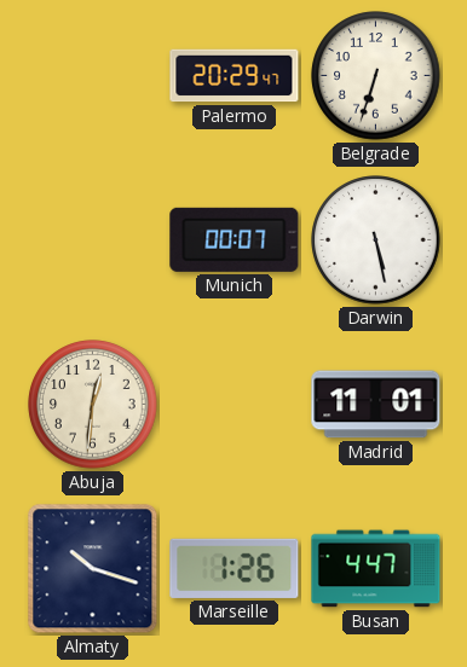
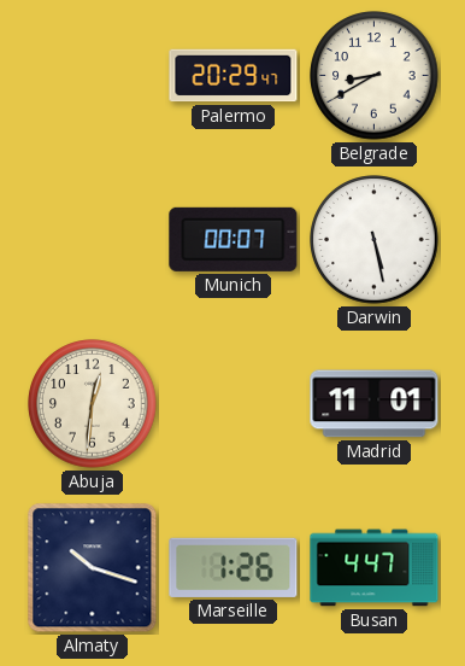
Belgrade: 6:33 -> 8:40 (375, 76)
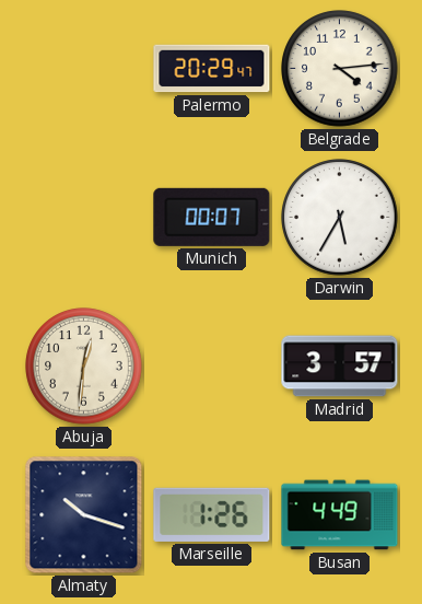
Belgrade: 8:40 -> 4:14 (340, 69)
Darwin: 5:28 -> 5:35 (340, 218)
Madrid: 11:01 -> 3:57 (340, 367)
Busan: 4:47 -> 4:49 (340, 515)
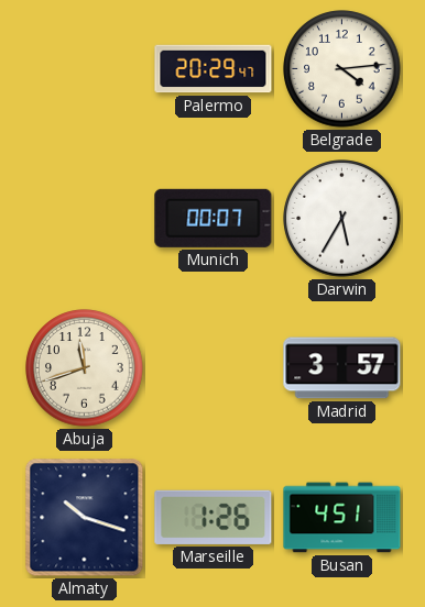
Abuja: 12:31 -> 11:42 (85, 368)
Busan: 4:49 -> 4:51 (342, 518)
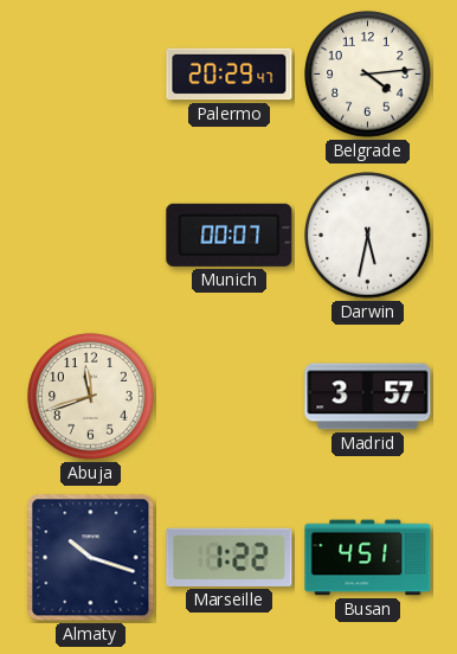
Darwin: 5:35 -> 5:32 (368, 236)
Marseille: 1:26 -> 1:22 (230, 557)
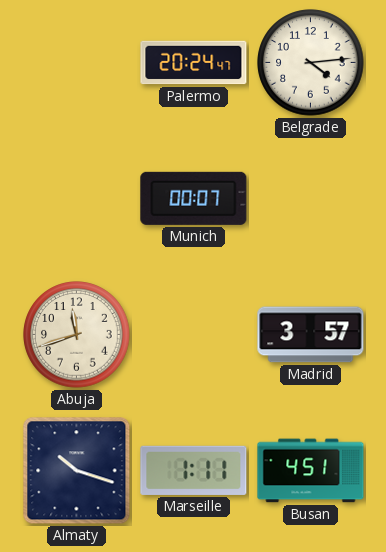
Palermo: 20:29 -> 20:24 (194, 63)
Darwin: 5:32 -> none (368, 236)
Marseille: 1:22 -> 1:11 (194, 470)
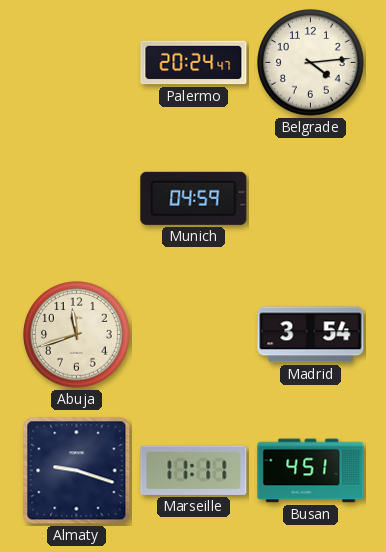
Munich: 00:07 -> 04:59 (194, 198)
Madrid: 3:57 -> 3:54 (311, 335)
Almaty: 10:18 -> 9:18 (77, 471)
Marseille: 1:11 -> 11:11 (194, 470)
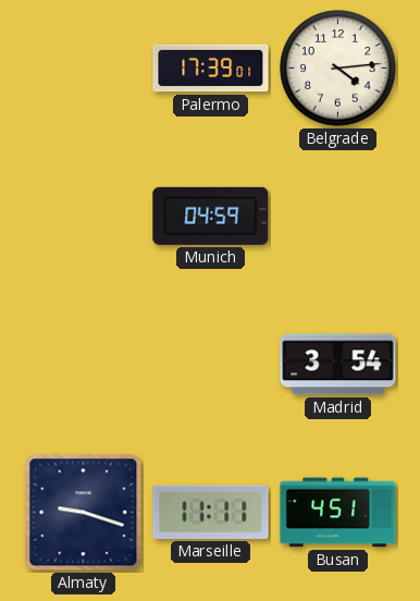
Palermo: 20:24 -> 17:39 (211, 69)
Abuja: 11:42 -> none (77, 335)
